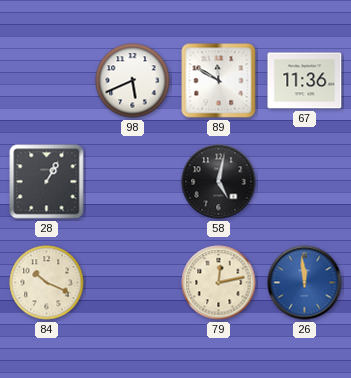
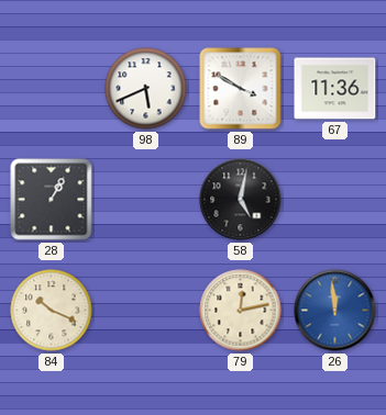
89: 11:50 -> 3:50 (241, 89)
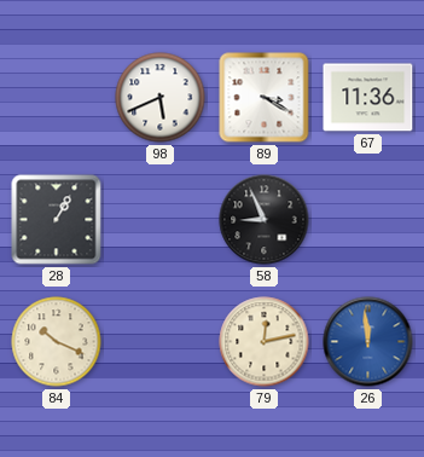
89: 3:50 -> 3:20 (265, 98)
58: 5:02 -> 8:56 (265, 220)
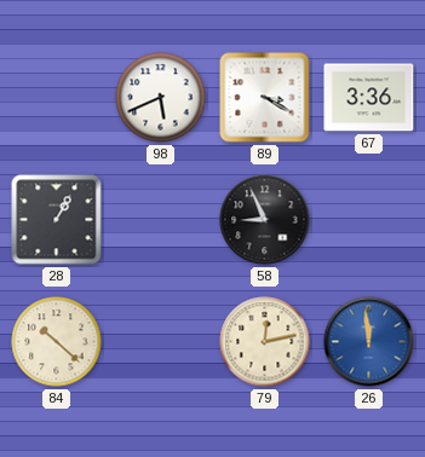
67: 11:36 -> 3:36 (369, 98)
84: 10:19 -> 10:22 (57, 342)
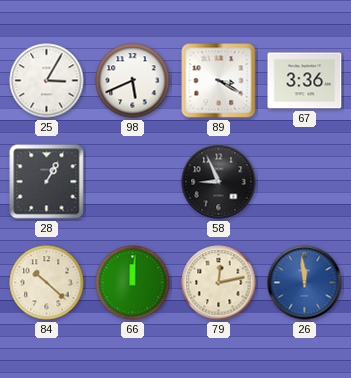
25: none -> 3:05 (47, 81)
66: none -> 12:01 (133, 283)
